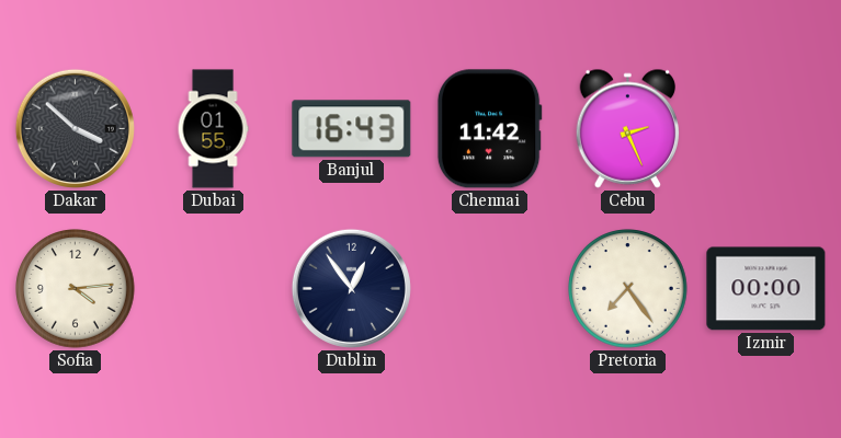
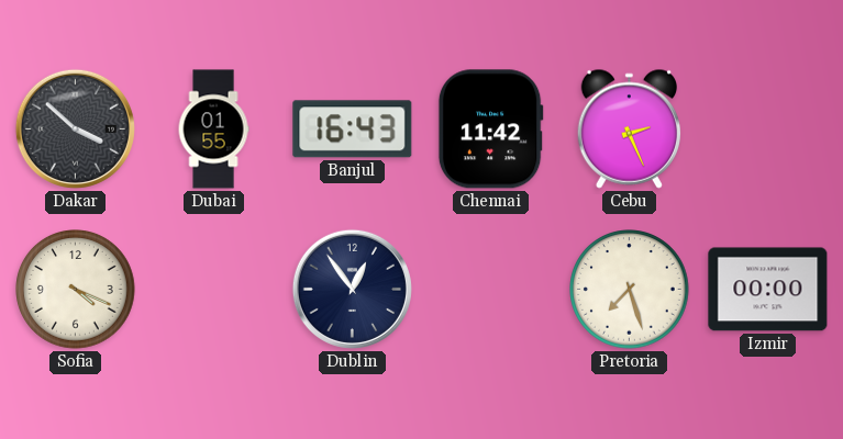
Sofia: 4:14 -> 4:19 (76, 290)
Pretoria: 7:24 -> 7:27 (630, 290)
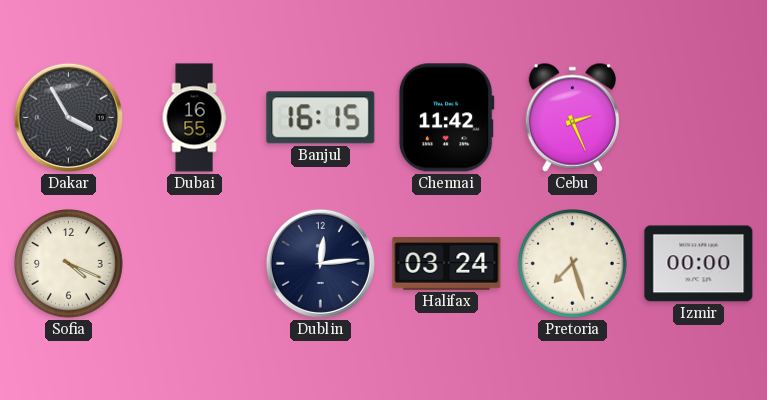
Dakar: 3:52 -> 3:55 (68, 117)
Dubai: 01:55 -> 16:55 (194, 118)
Banjul: 16:43 -> 16:15 (321, 118)
Dublin: 12:54 -> 12:14 (320, 263)
Halifax: none -> 03:24 (447, 264)
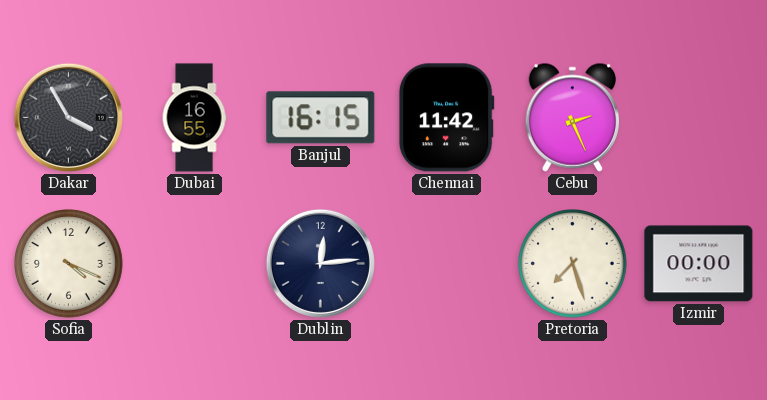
Halifax: 03:24 -> none (447, 264)
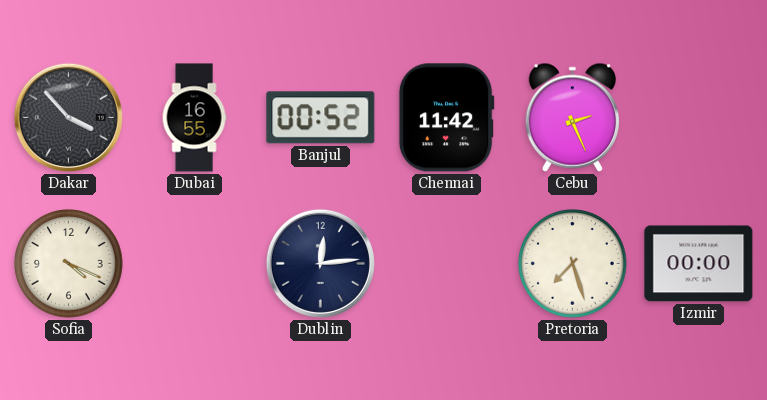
Dakar: 3:55 -> 3:53 (68, 117)
Banjul: 16:15 -> 00:52 (321, 118)
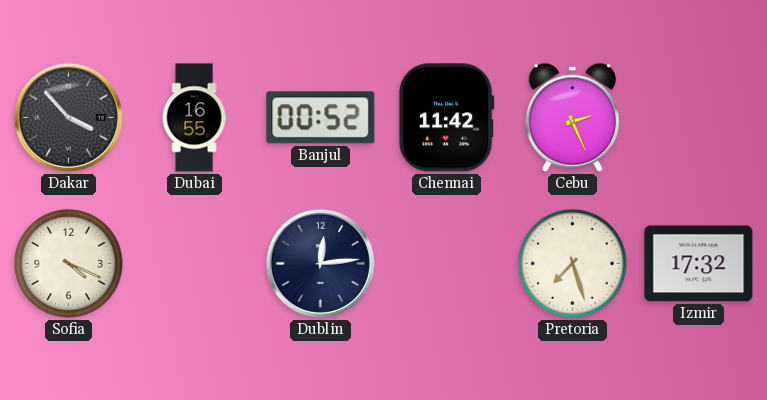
Izmir: 00:00 -> 17:32 (699, 264)
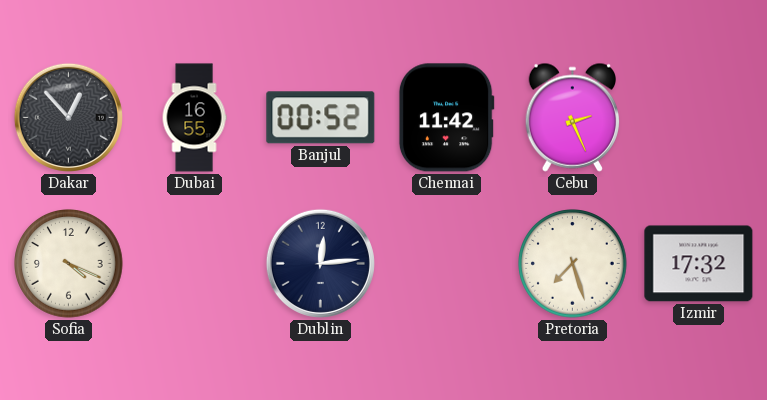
Dakar: 3:53 -> 12:53 (68, 117)
